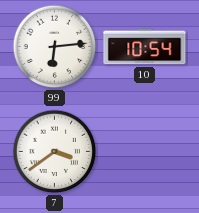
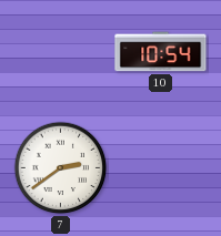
99: 6:14 -> none (55, 47)
7: 3:39 -> 2:39 (61, 168)
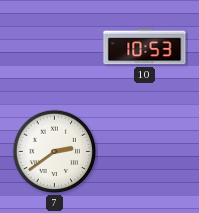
10: 10:54 -> 10:53 (145, 47)
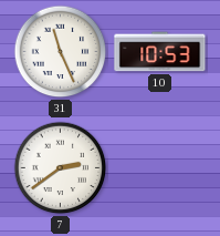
31: none -> 11:26 (61, 52)
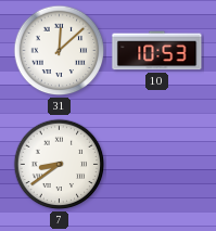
31: 11:26 -> 12:08 (60, 51)
7: 2:39 -> 8:39 (60, 165)
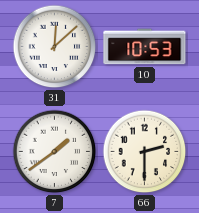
7: 8:39 -> 1:39 (55, 152)
66: none -> 2:30 (145, 152)
